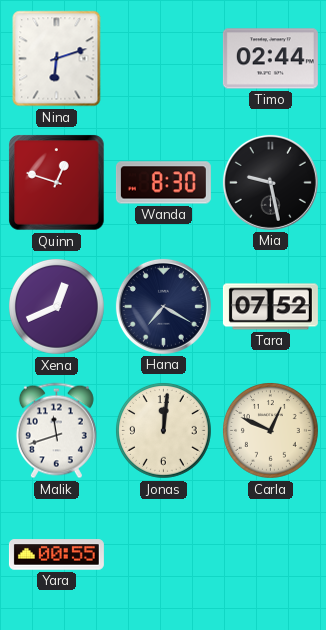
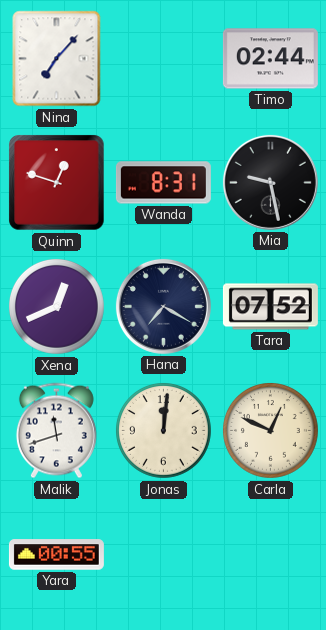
Nina: 6:12 -> 7:07 (57, 59)
Wanda: 8:30 -> 8:31 (163, 183)
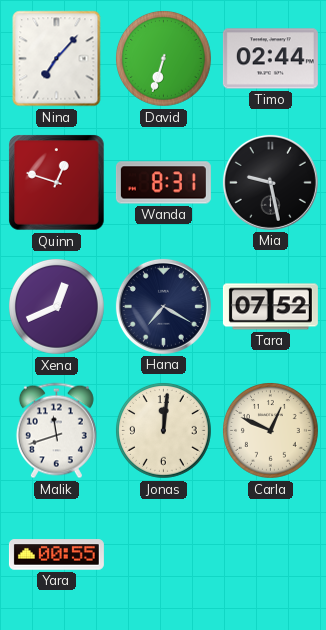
David: none -> 6:33 (164, 59)
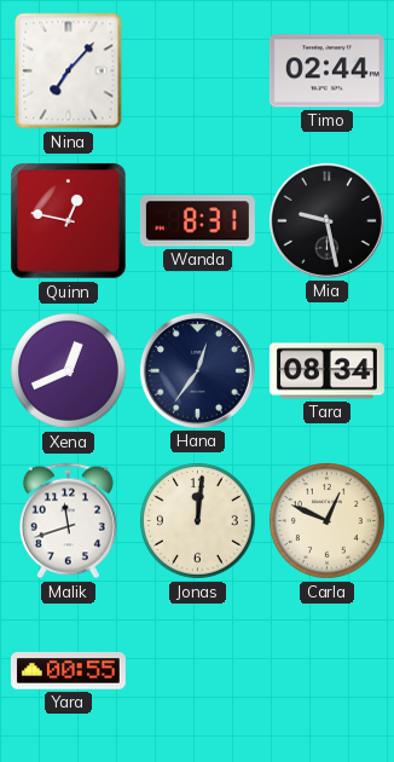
David: 6:33 -> none (164, 59)
Quinn: 12:48 -> 12:47 (69, 221)
Hana: 7:20 -> 12:36 (197, 370)
Tara: 07:52 -> 08:34 (326, 371)
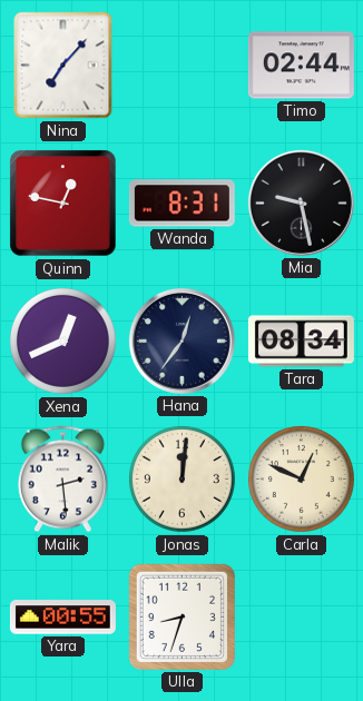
Malik: 11:42 -> 2:29 (62, 480)
Ulla: none -> 8:33 (181, 616)
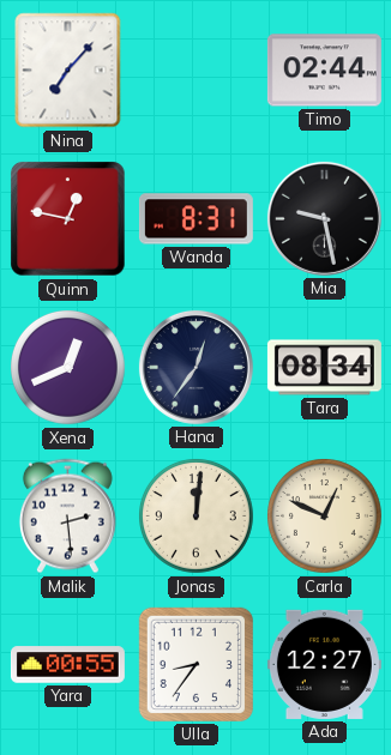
Ulla: 8:33 -> 8:36 (195, 664)
Ada: none -> 12:27 (324, 664)
